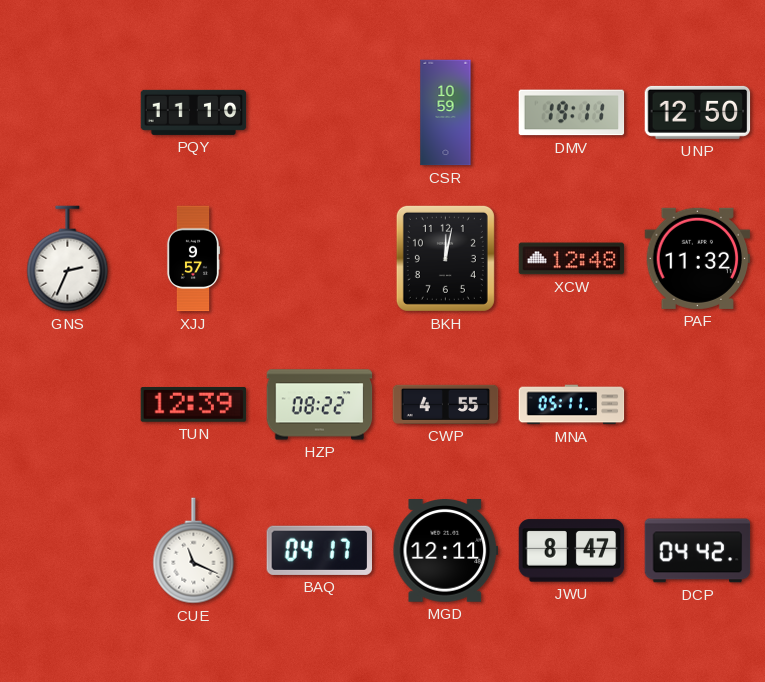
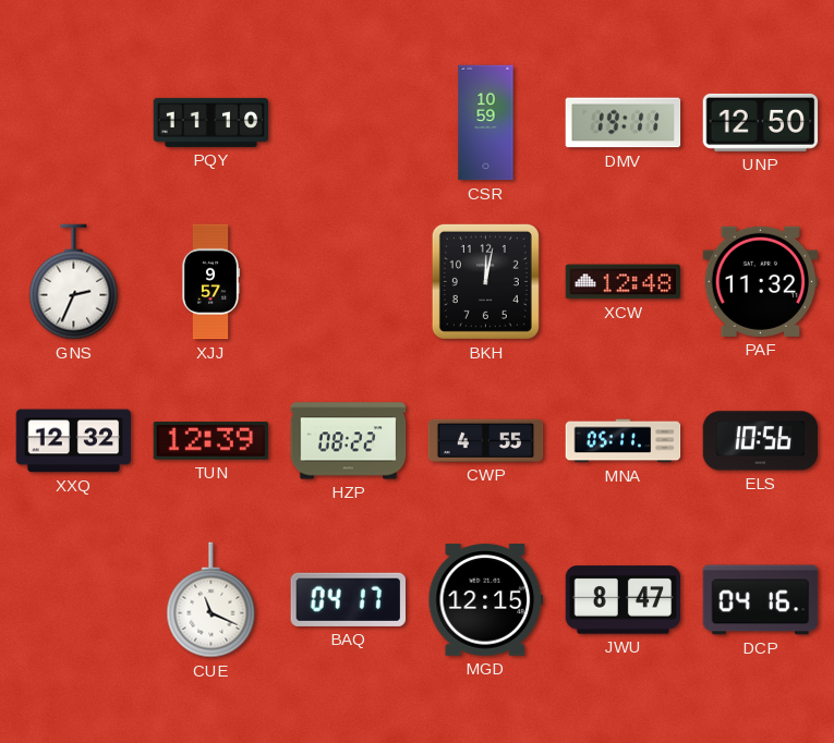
XXQ: none -> 12:32 (74, 441)
ELS: none -> 10:56 (761, 441)
MGD: 12:11 -> 12:15 (486, 600)
DCP: 04:42 -> 04:16 (761, 600)
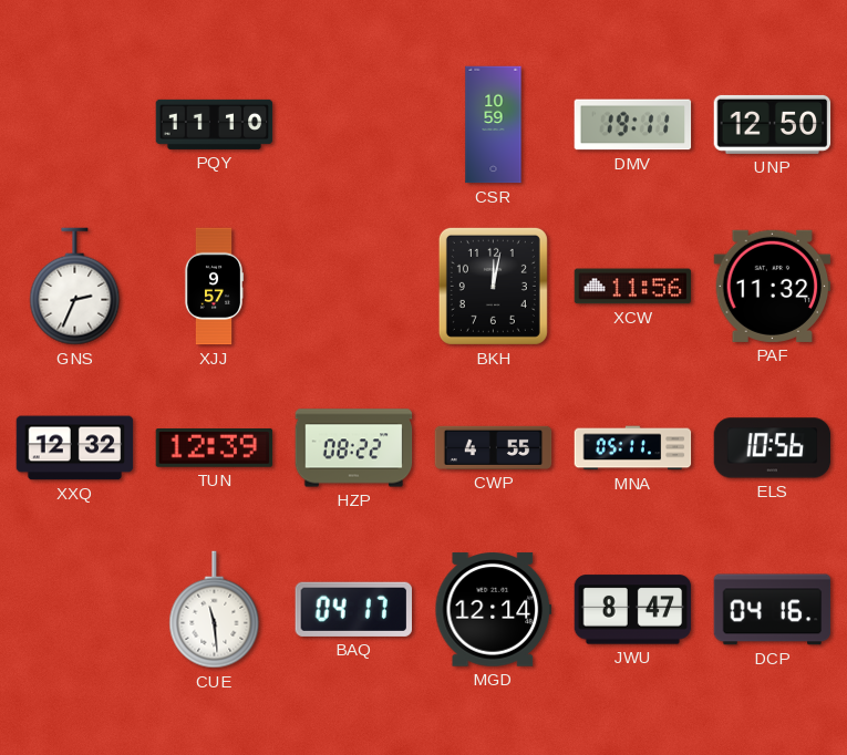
XCW: 12:48 -> 11:56 (633, 287)
CUE: 11:19 -> 11:29 (215, 610)
MGD: 12:15 -> 12:14 (494, 610)
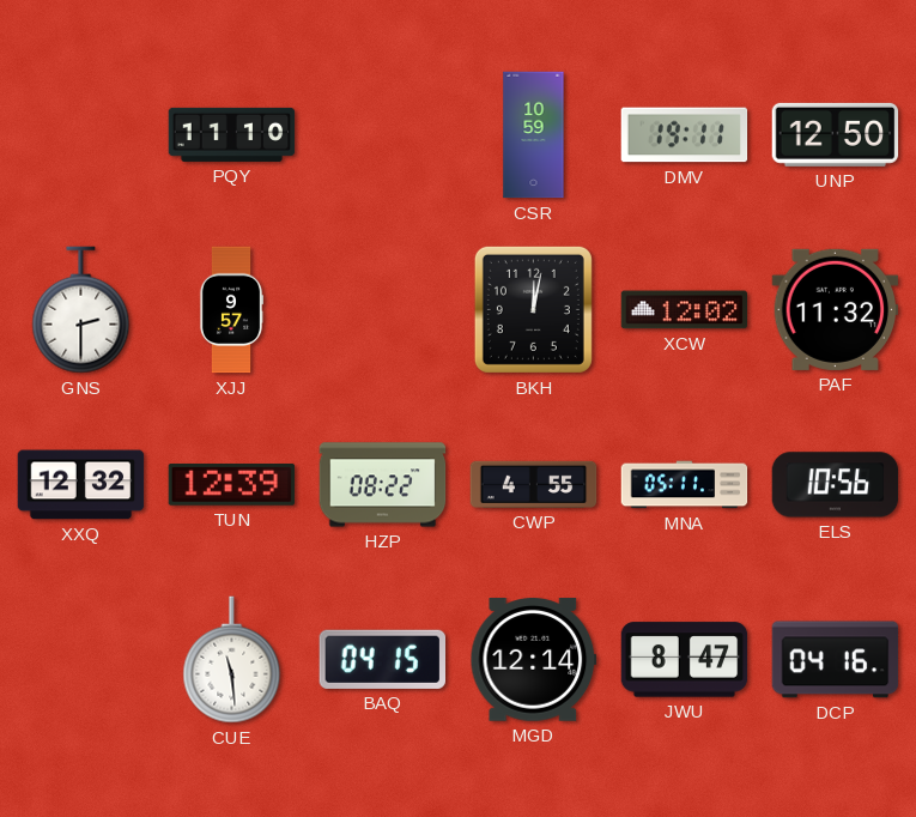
GNS: 2:34 -> 2:30 (81, 310)
XCW: 11:56 -> 12:02 (685, 310)
BAQ: 04:17 -> 04:15 (382, 659)
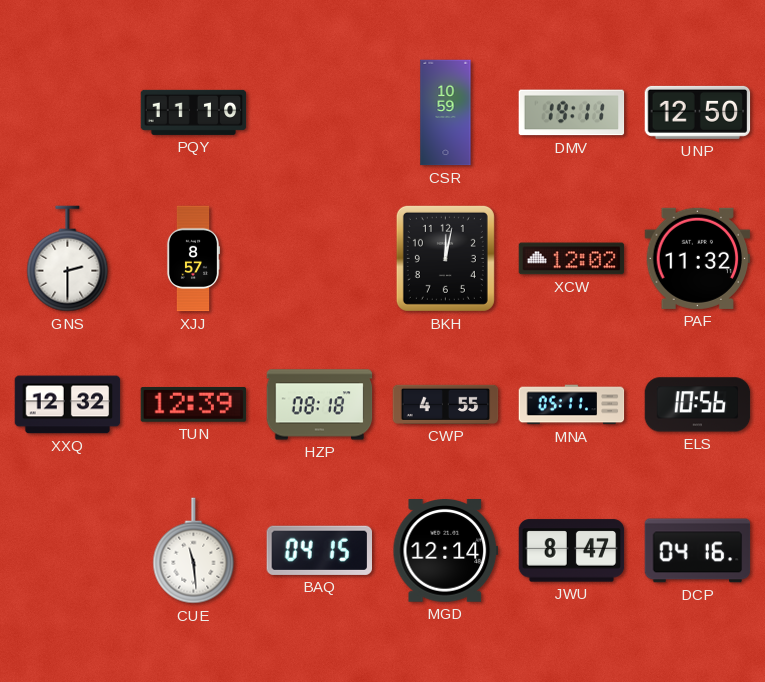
XJJ: 9:57 -> 8:57 (192, 259)
HZP: 08:22 -> 08:18 (320, 405)
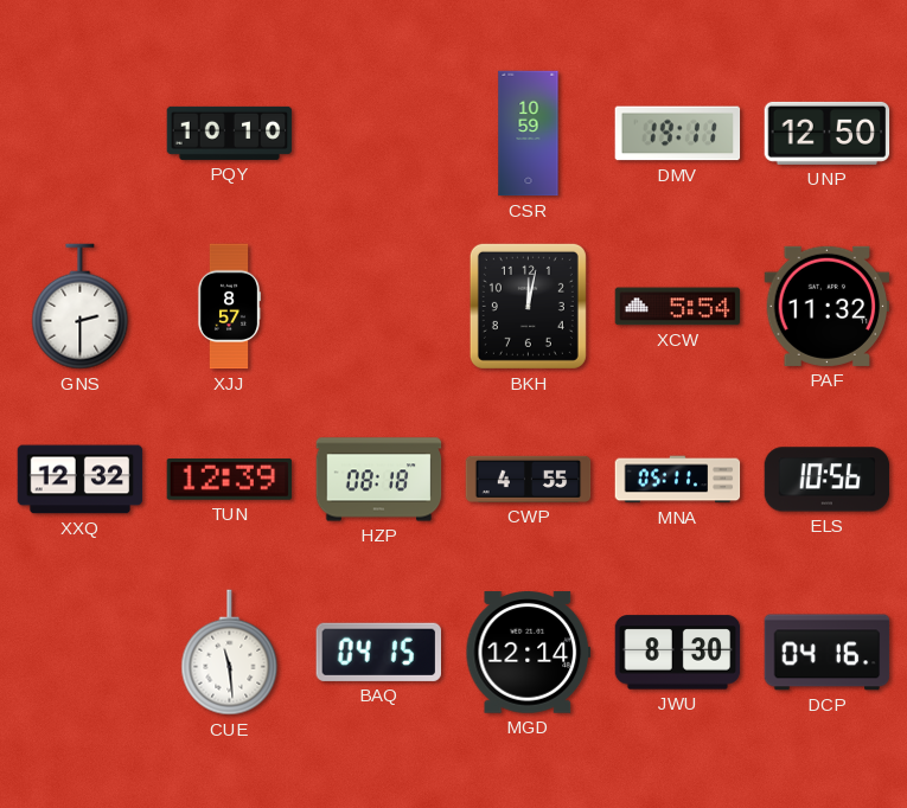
PQY: 11:10 -> 10:10 (230, 133)
XCW: 12:02 -> 5:54 (678, 307)
JWU: 8:47 -> 8:30 (678, 653)
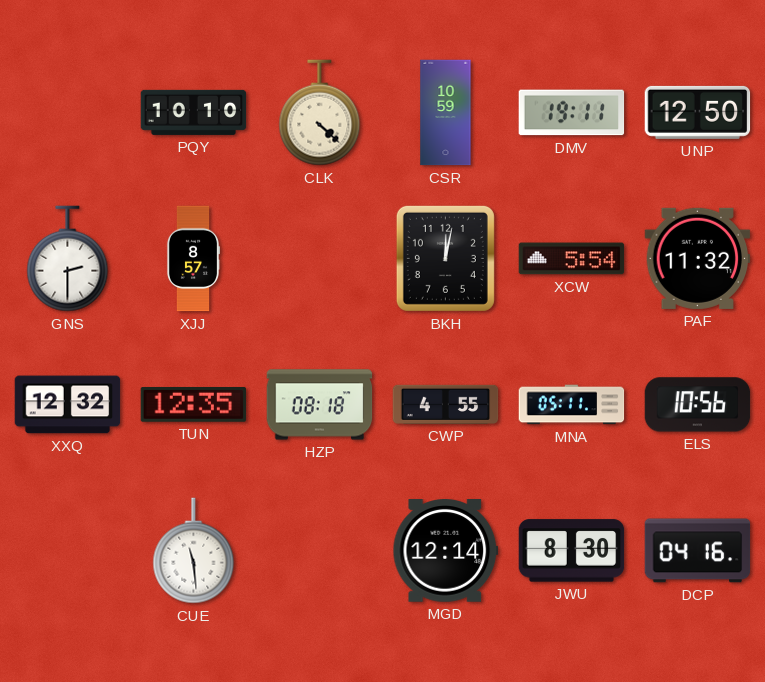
CLK: none -> 4:22 (320, 113)
TUN: 12:39 -> 12:35 (194, 405)
BAQ: 04:15 -> none (378, 652)
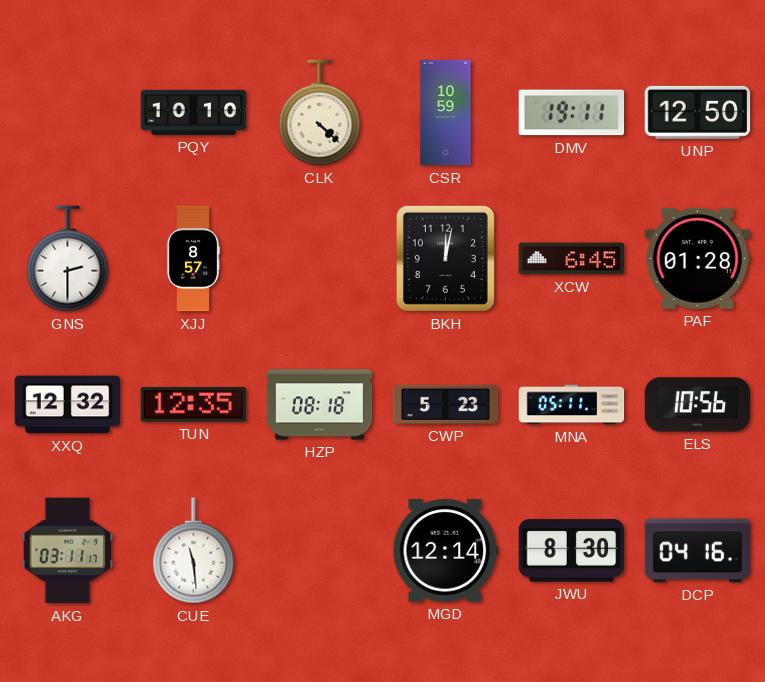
XCW: 5:54 -> 6:45 (572, 259)
PAF: 11:32 -> 01:28 (698, 258)
CWP: 4:55 -> 5:23 (446, 404)
AKG: none -> 03:11 (68, 551)
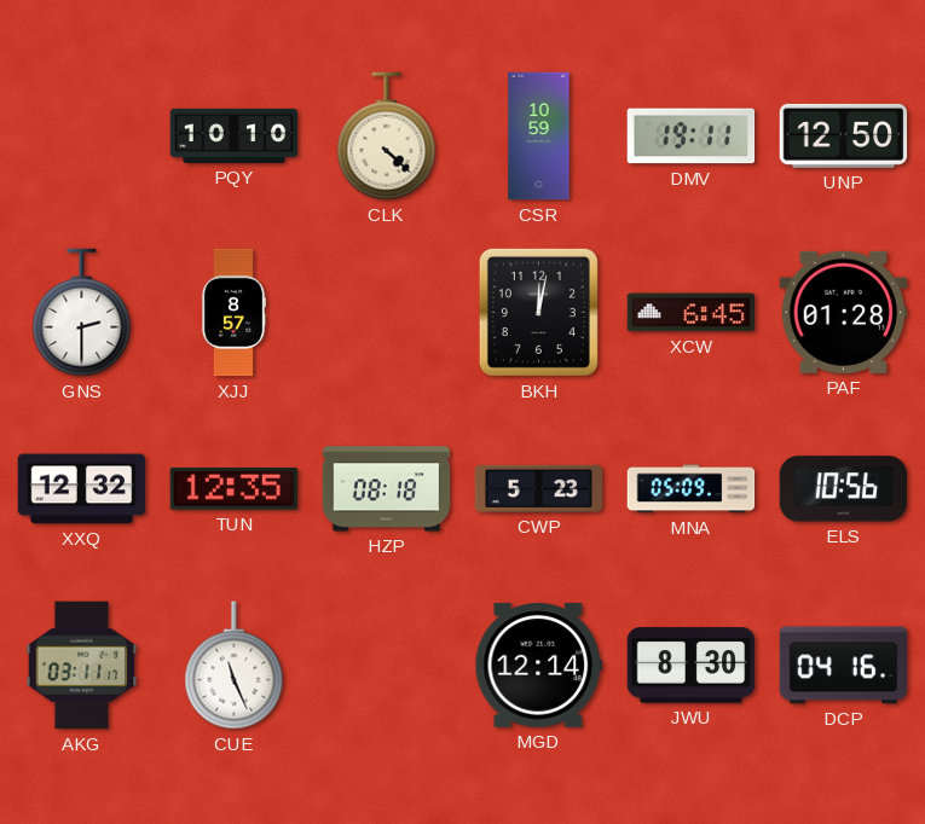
MNA: 05:11 -> 05:09 (692, 489)
CUE: 11:29 -> 11:26 (235, 666)
